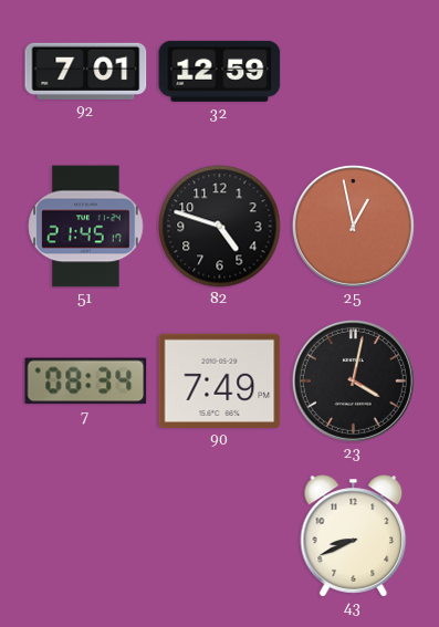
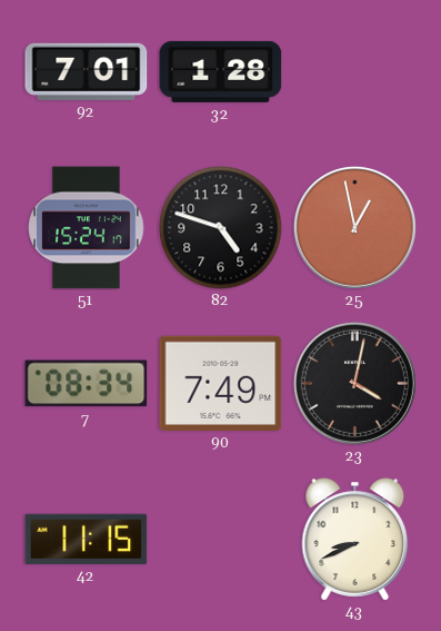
32: 12:59 -> 1:28 (221, 71)
51: 21:45 -> 15:24 (87, 228)
42: none -> 11:15 (87, 539)
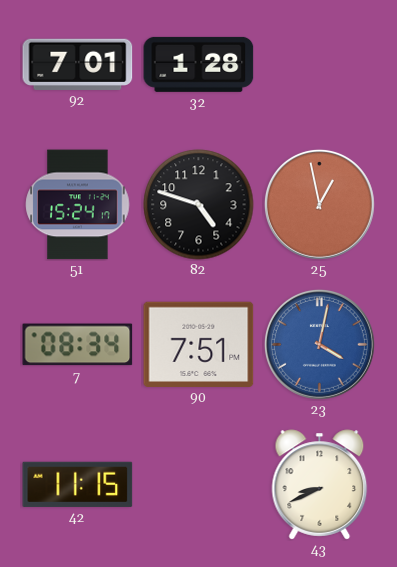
90: 7:49 -> 7:51 (199, 344)
23 dial: black -> blue (319, 344)
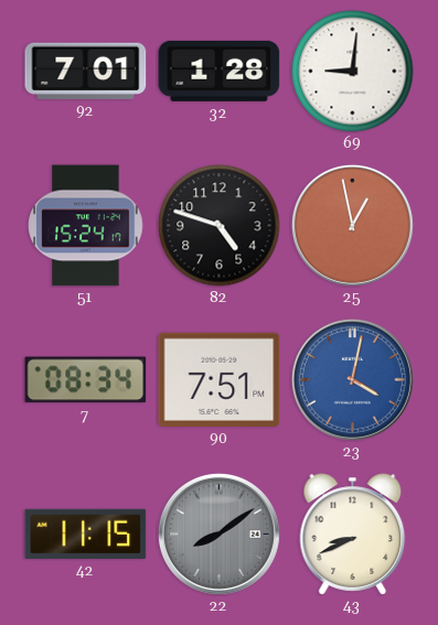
69: none -> 9:01 (353, 72)
22: none -> 8:09 (218, 534)
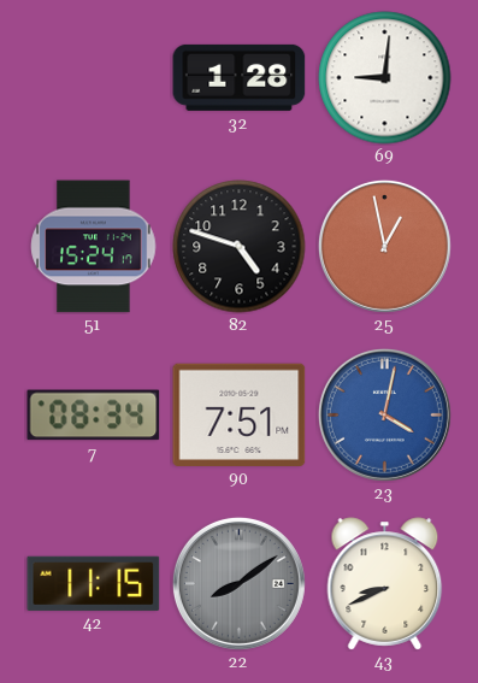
92: 7:01 -> none (86, 71)
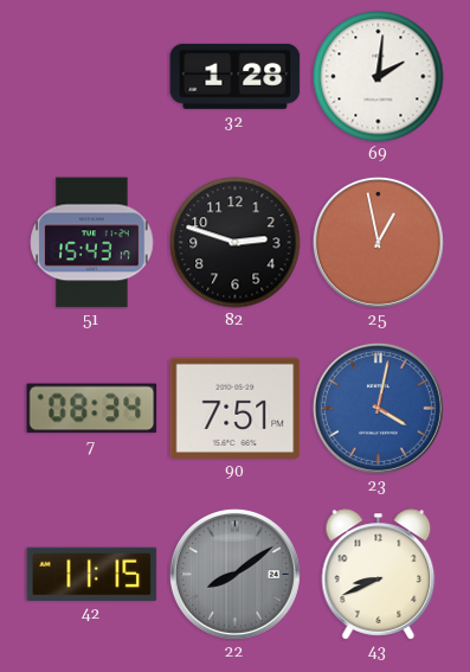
69: 9:01 -> 2:01 (379, 77)
51: 15:24 -> 15:43 (92, 243)
82: 4:48 -> 2:48 (236, 243)
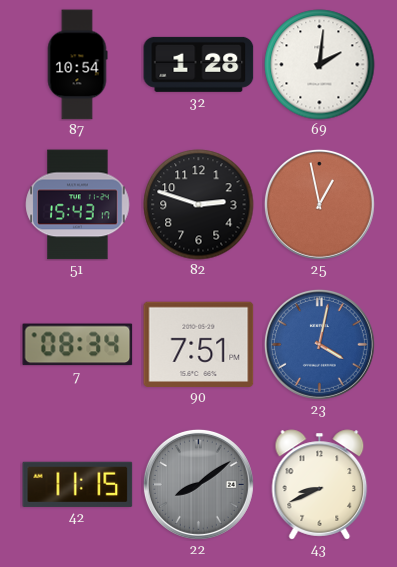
87: none -> 10:54 (77, 65)
